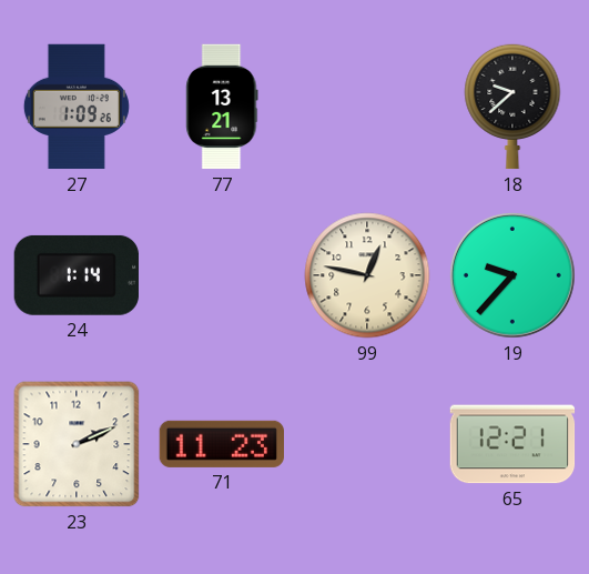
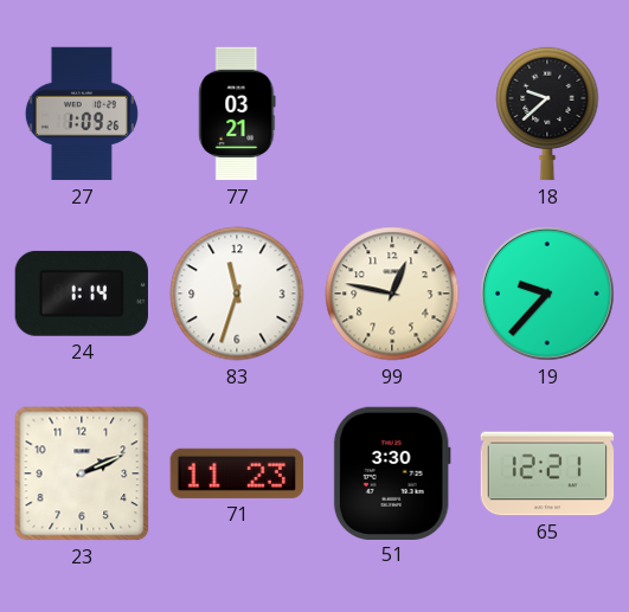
77: 13:21 -> 03:21 (237, 114)
83: none -> 11:33 (237, 294)
51: none -> 3:30 (392, 472)
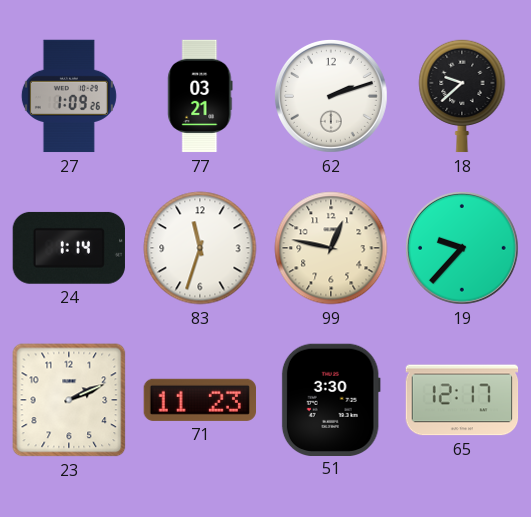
62: none -> 2:12 (331, 96)
65: 12:21 -> 12:17 (462, 400)
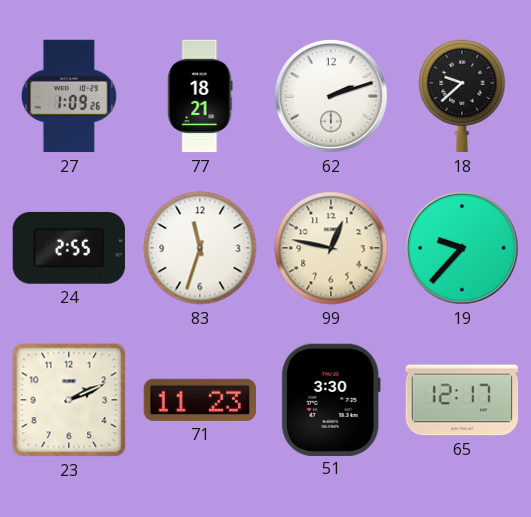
77: 03:21 -> 18:21 (200, 96)
24: 1:14 -> 2:55 (69, 248)
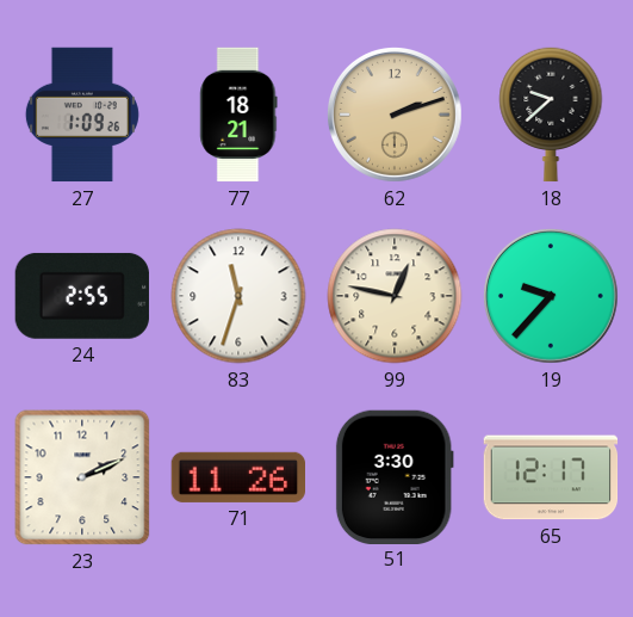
62 dial: white -> champagne (395, 115)
71: 11:23 -> 11:26 (237, 477)
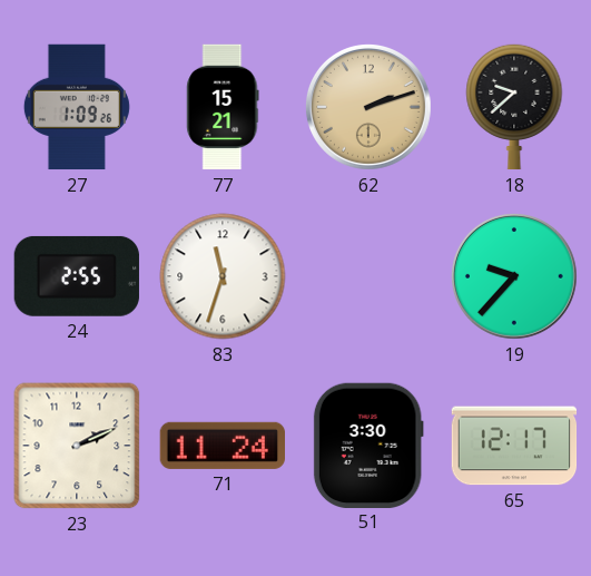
77: 18:21 -> 15:21 (223, 107)
99: 12:47 -> none (395, 296)
71: 11:26 -> 11:24 (221, 446)
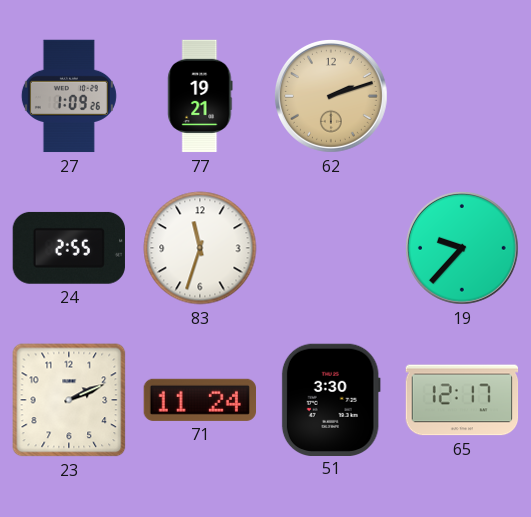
77: 15:21 -> 19:21 (200, 96)
18: 9:38 -> none (514, 107)
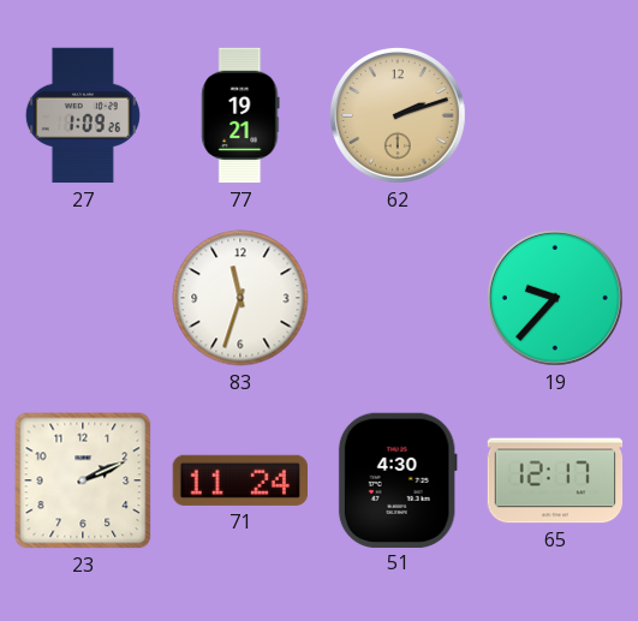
24: 2:55 -> none (69, 248)
51: 3:30 -> 4:30 (398, 479)
